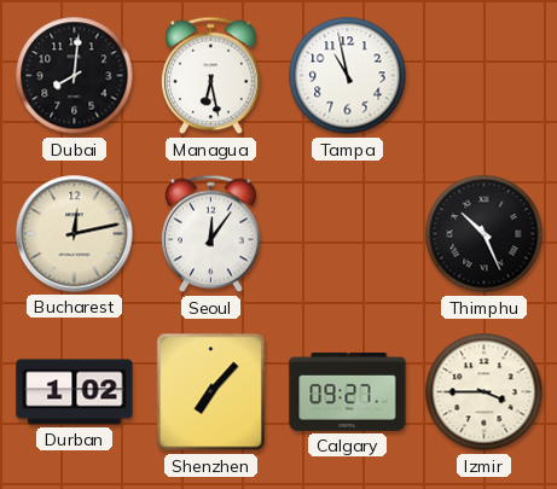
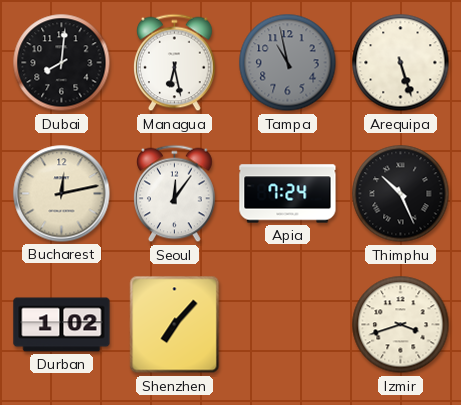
Tampa dial: white -> grey (288, 63)
Arequipa: none -> 5:27 (401, 63)
Apia: none -> 7:24 (288, 194)
Calgary: 09:27 -> none (348, 392)
Izmir: 3:45 -> 3:42 (401, 325)
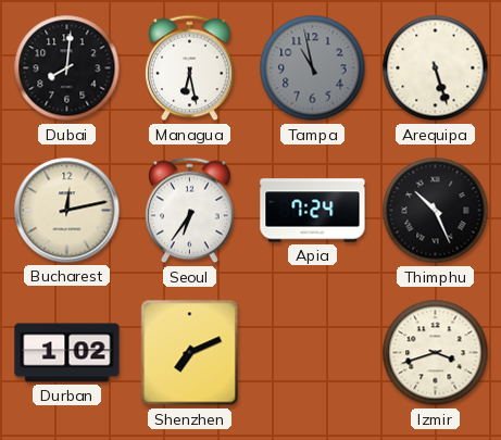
Seoul: 12:06 -> 6:36 (190, 211)
Shenzhen: 7:07 -> 7:11 (190, 353)
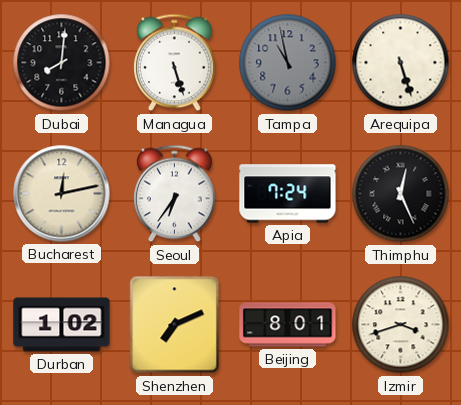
Managua: 6:28 -> 5:27 (175, 63)
Thimphu: 10:26 -> 12:26 (401, 194)
Beijing: none -> 8:01 (288, 325)
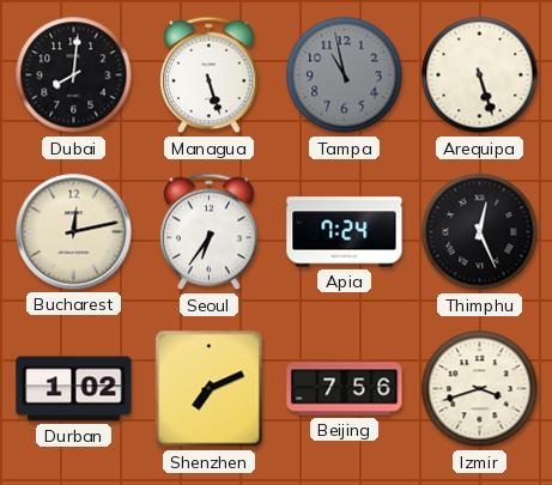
Beijing: 8:01 -> 7:56 (345, 389)
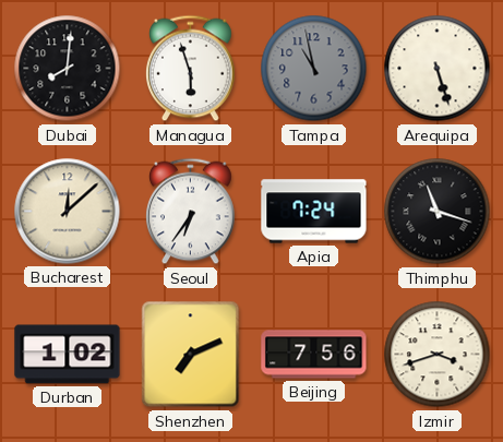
Managua: 5:27 -> 5:57 (191, 69)
Bucharest: 12:13 -> 12:08 (68, 212)
Thimphu: 12:26 -> 11:18 (438, 212)
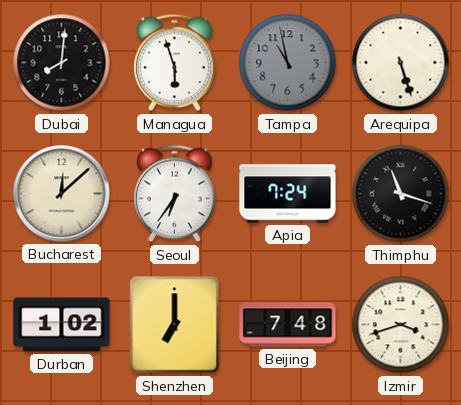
Shenzhen: 7:11 -> 7:00 (175, 325)
Beijing: 7:56 -> 7:48 (288, 325)
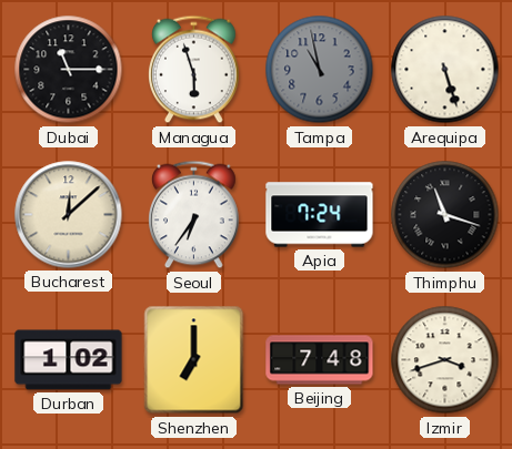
Dubai: 8:01 -> 11:15 (69, 70)
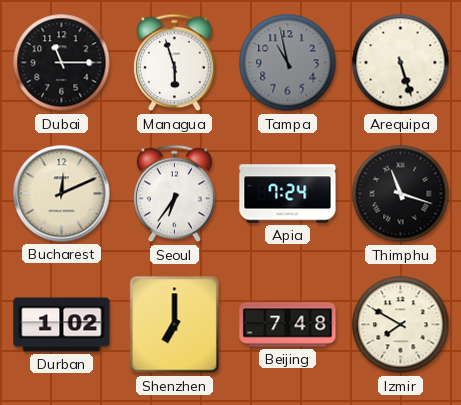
Bucharest: 12:08 -> 12:11 (62, 194)
Izmir: 3:42 -> 7:50 (401, 325)
